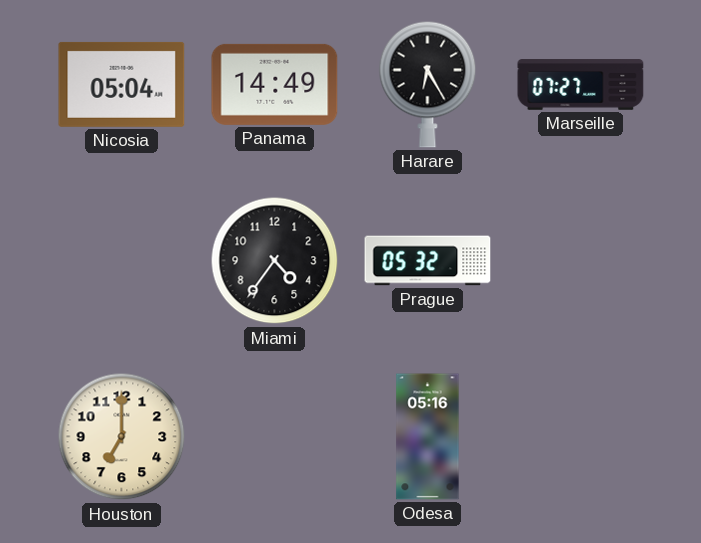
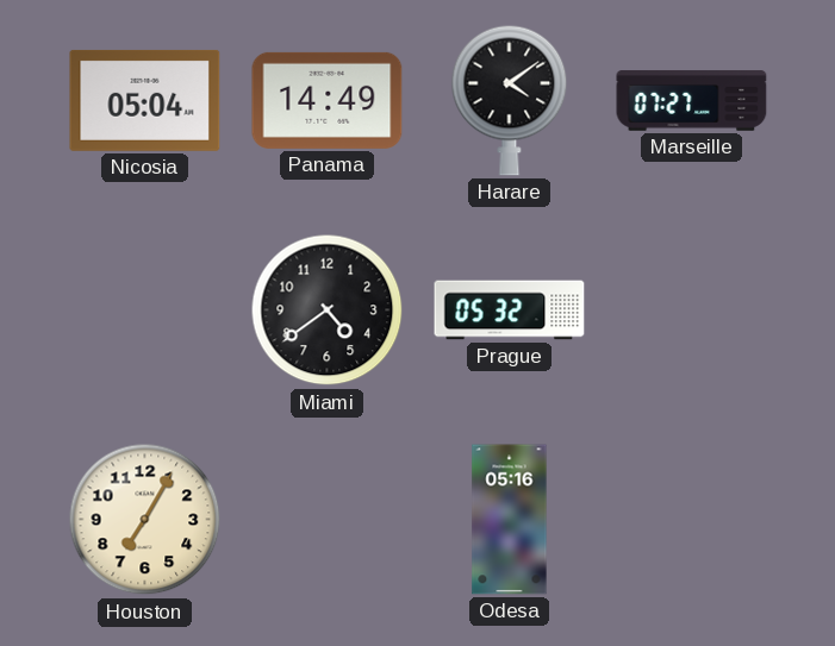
Harare: 6:25 -> 4:09 (510, 100)
Miami: 4:36 -> 4:39 (328, 311)
Houston: 7:00 -> 7:05 (145, 520)
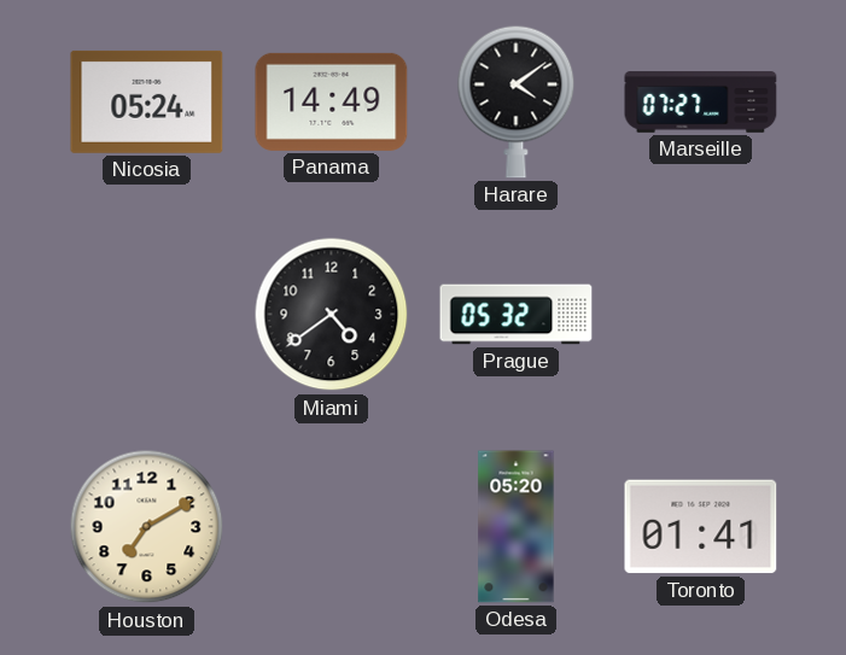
Nicosia: 05:04 -> 05:24 (147, 101)
Houston: 7:05 -> 7:10 (147, 527)
Odesa: 05:16 -> 05:20 (517, 527)
Toronto: none -> 01:41 (701, 527)
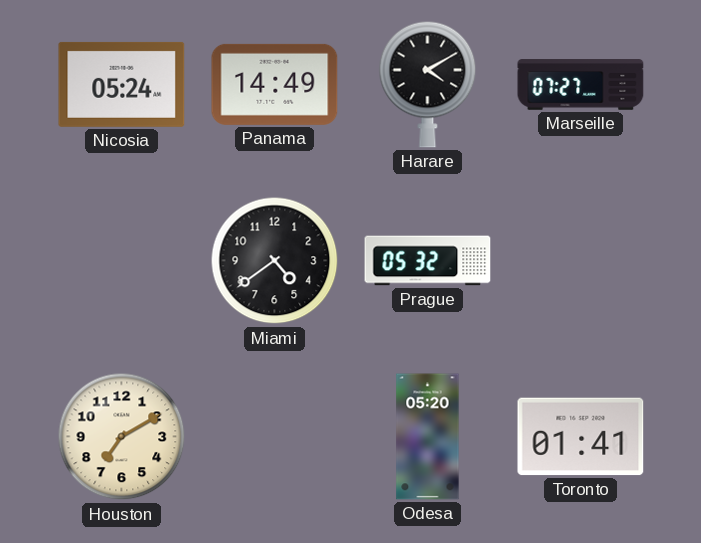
Harare: 4:09 -> 4:10 (428, 84)
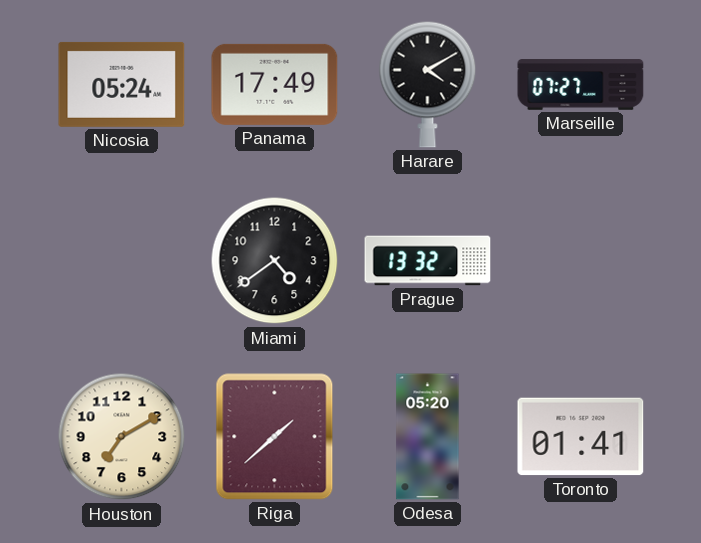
Panama: 14:49 -> 17:49 (275, 84)
Prague: 05:32 -> 13:32 (428, 261)
Riga: none -> 1:38 (275, 437)
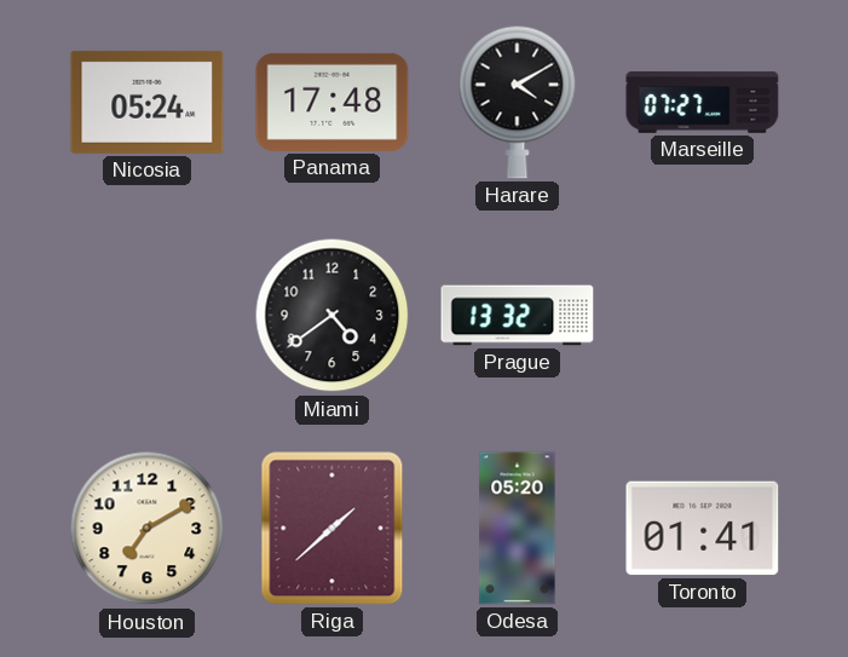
Panama: 17:49 -> 17:48 (333, 102)
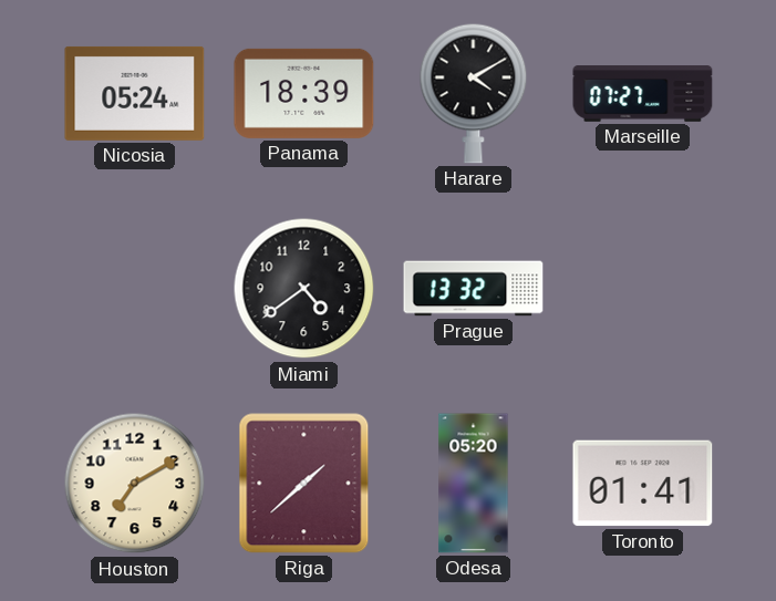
Panama: 17:48 -> 18:39 (304, 93)
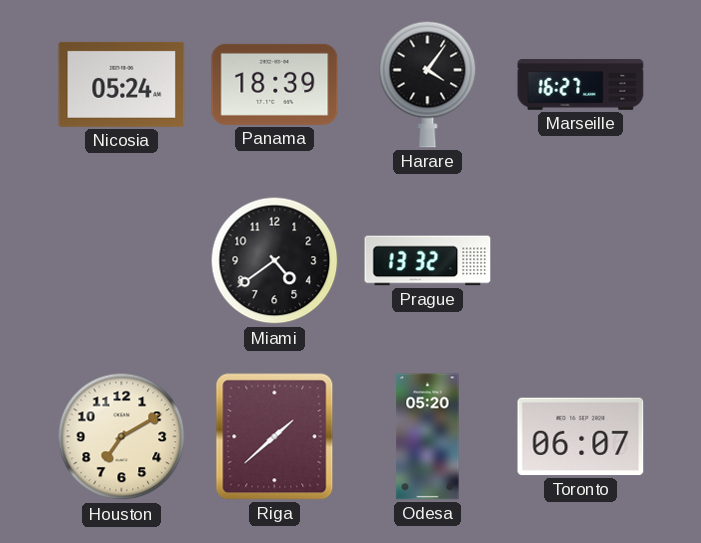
Harare: 4:10 -> 4:06 (428, 84)
Marseille: 07:27 -> 16:27 (581, 85)
Toronto: 01:41 -> 06:07 (581, 437)
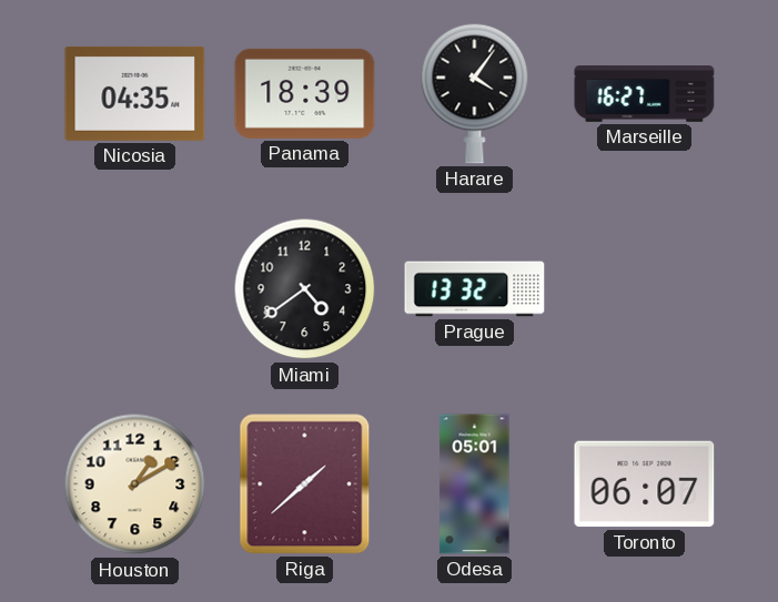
Nicosia: 05:24 -> 04:35 (135, 93)
Houston: 7:10 -> 1:10 (135, 484)
Odesa: 05:20 -> 05:01 (475, 484)
